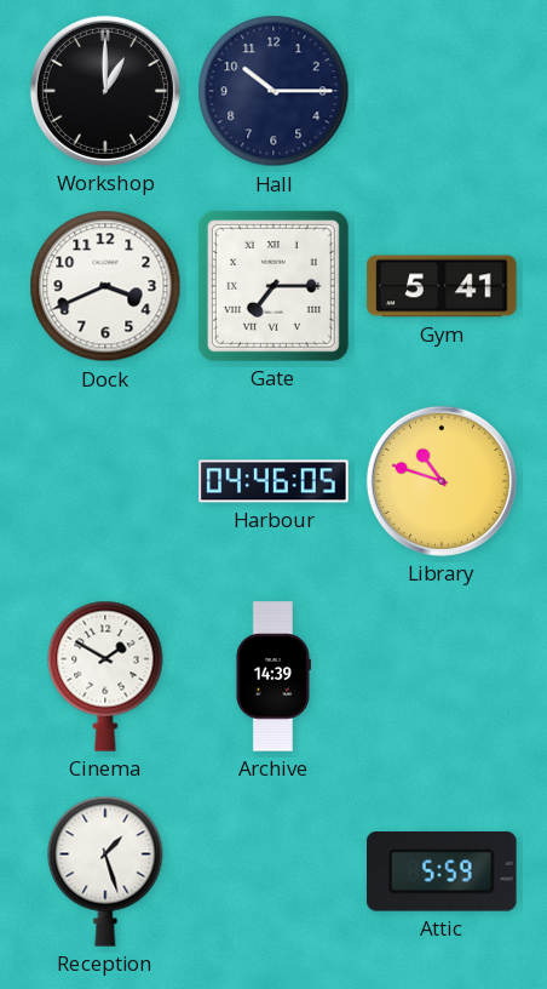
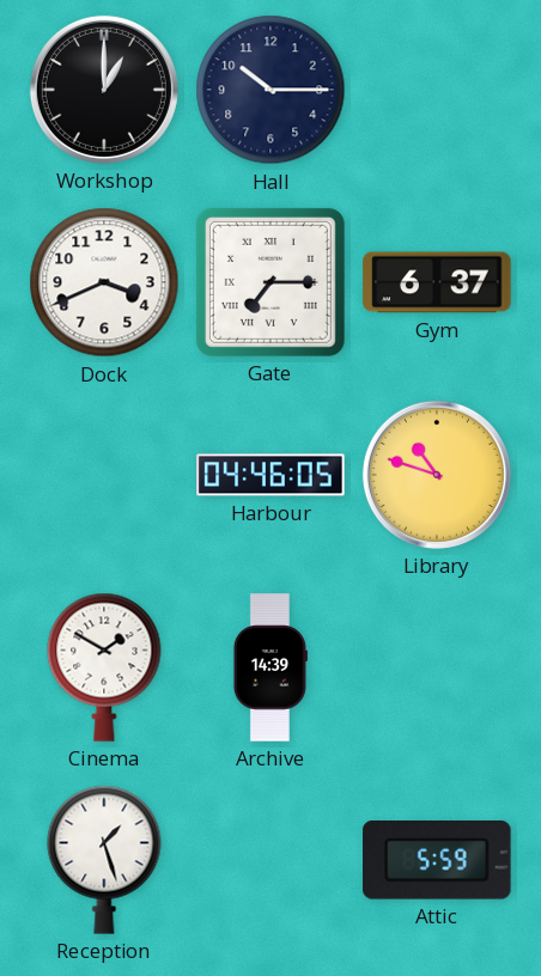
Gym: 5:41 -> 6:37 (437, 282)
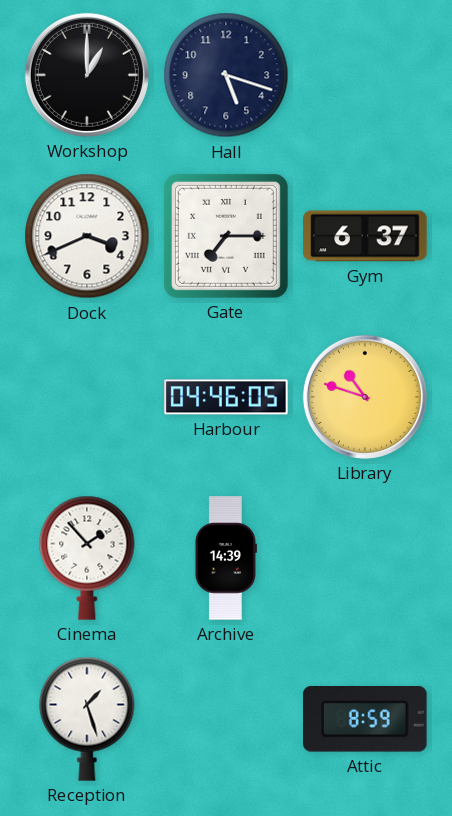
Hall: 10:15 -> 5:18 (226, 75)
Cinema: 1:50 -> 1:53 (87, 558)
Attic: 5:59 -> 8:59 (365, 720)
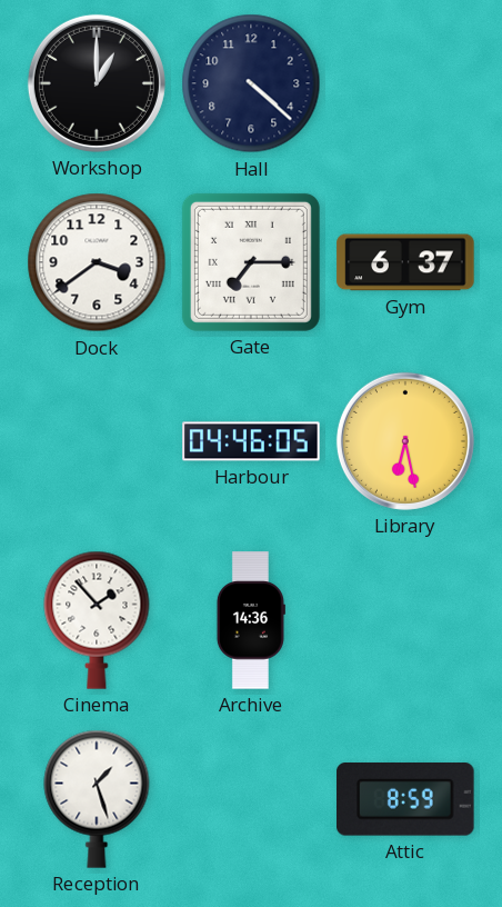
Hall: 5:18 -> 4:22 (251, 83)
Dock: 3:41 -> 3:39 (97, 262)
Library: 10:48 -> 6:28 (405, 441)
Archive: 14:39 -> 14:36 (250, 620)
